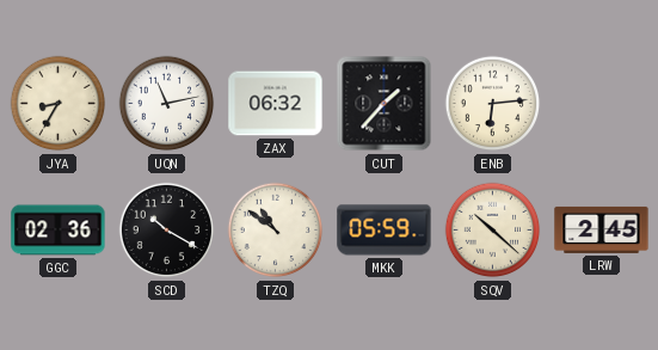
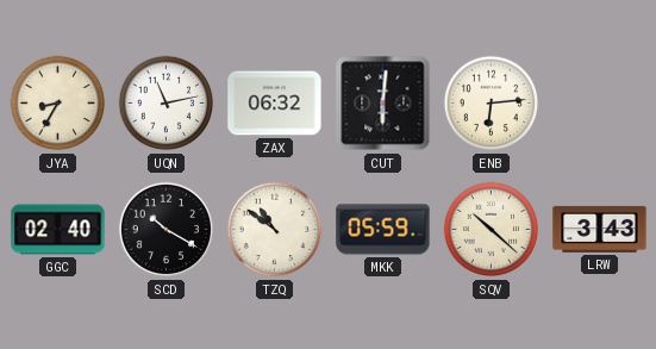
CUT: 1:37 -> 6:01 (383, 104)
GGC: 02:36 -> 02:40 (58, 230)
LRW: 2:45 -> 3:43 (600, 229)
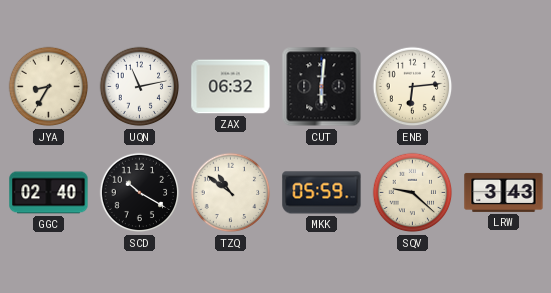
SQV: 10:22 -> 9:22 (413, 193)
